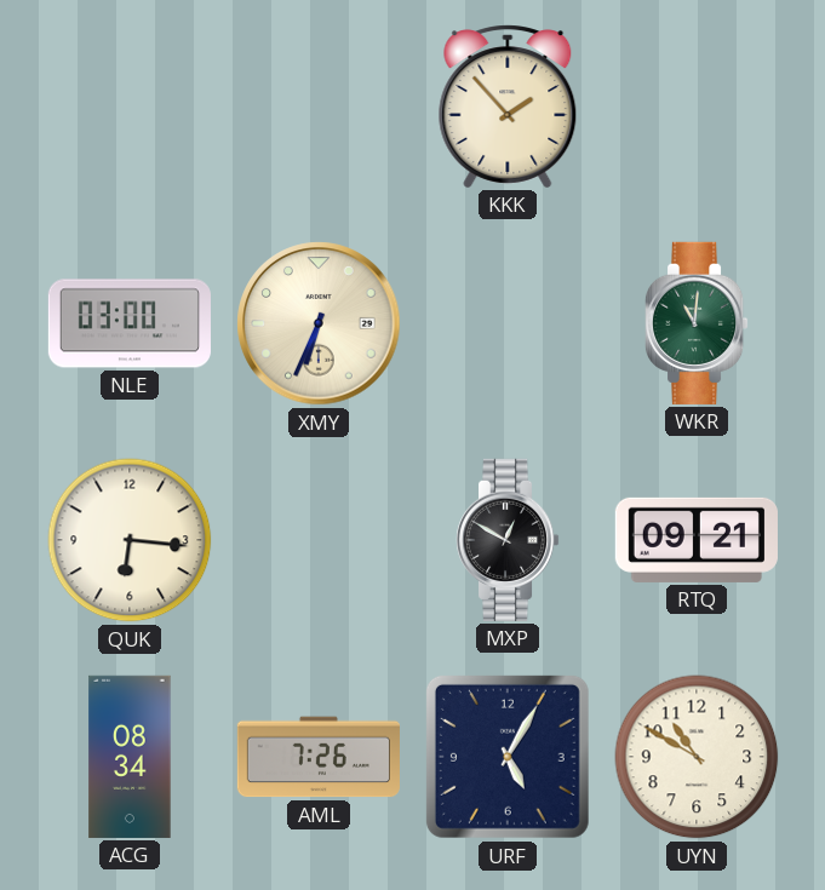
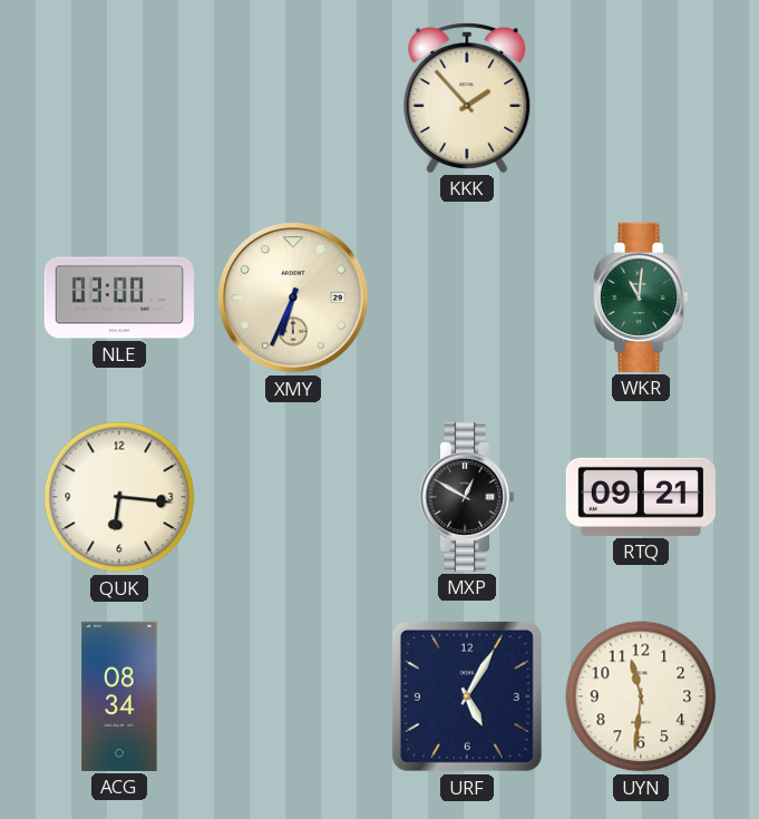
AML: 7:26 -> none (319, 757)
UYN: 10:50 -> 11:31 (641, 696)
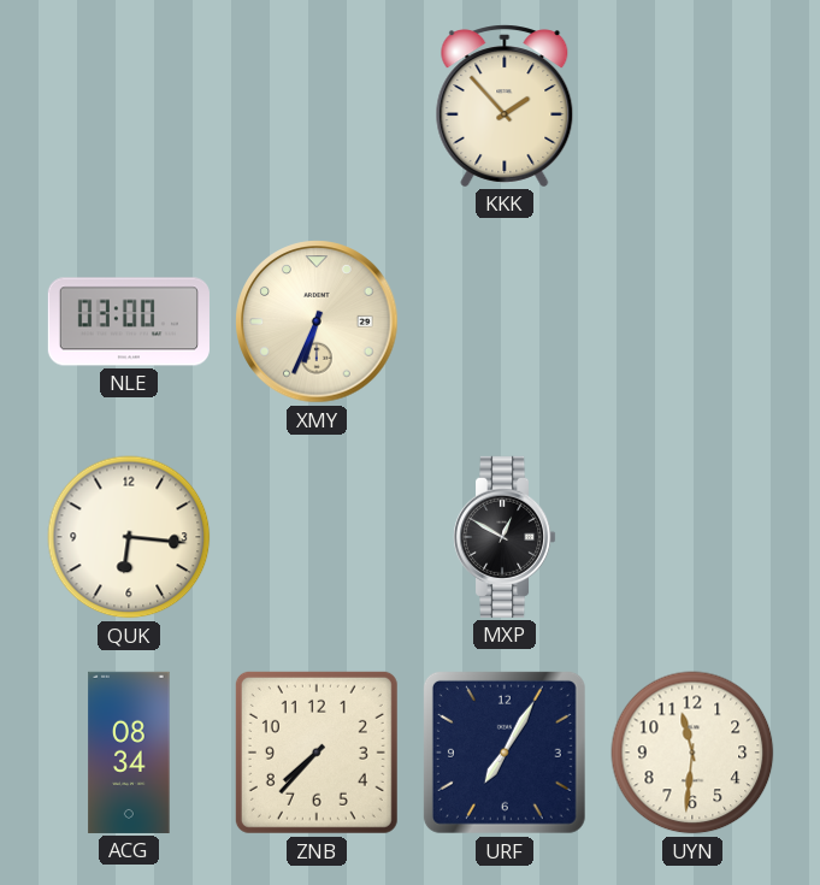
WKR: 11:01 -> none (641, 298)
RTQ: 09:21 -> none (641, 497)
ZNB: none -> 7:37 (317, 753)
URF: 5:05 -> 7:05 (505, 753)
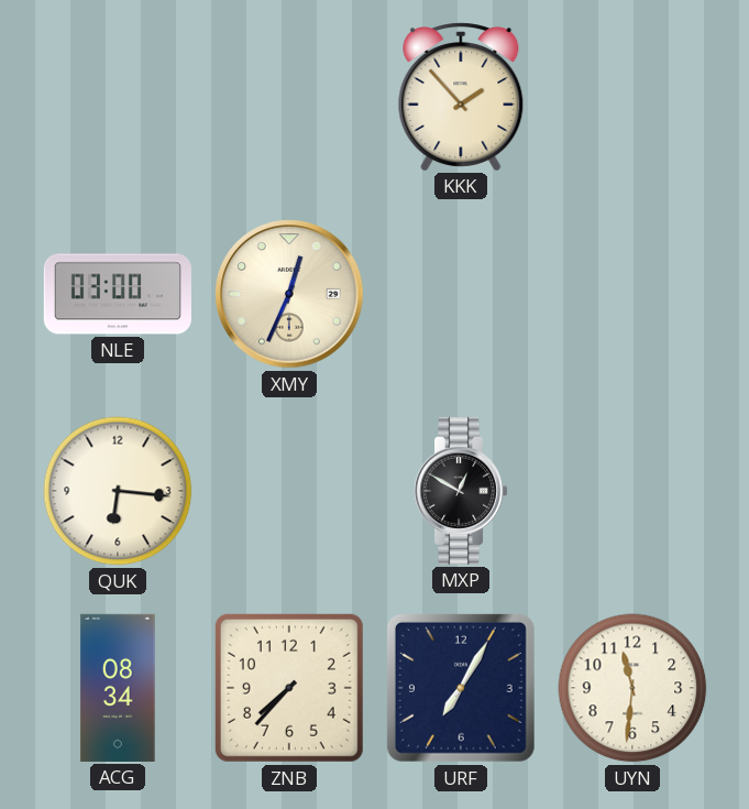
XMY: 6:34 -> 12:34 (289, 294)
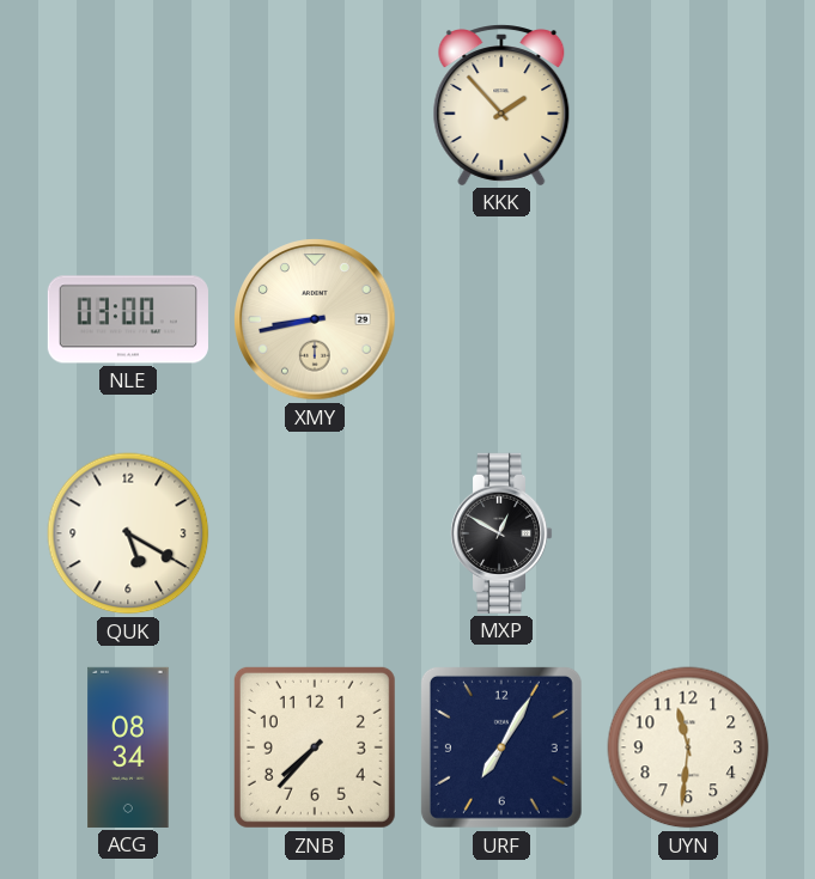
XMY: 12:34 -> 8:43 (315, 319)
QUK: 6:16 -> 5:20 (128, 533)
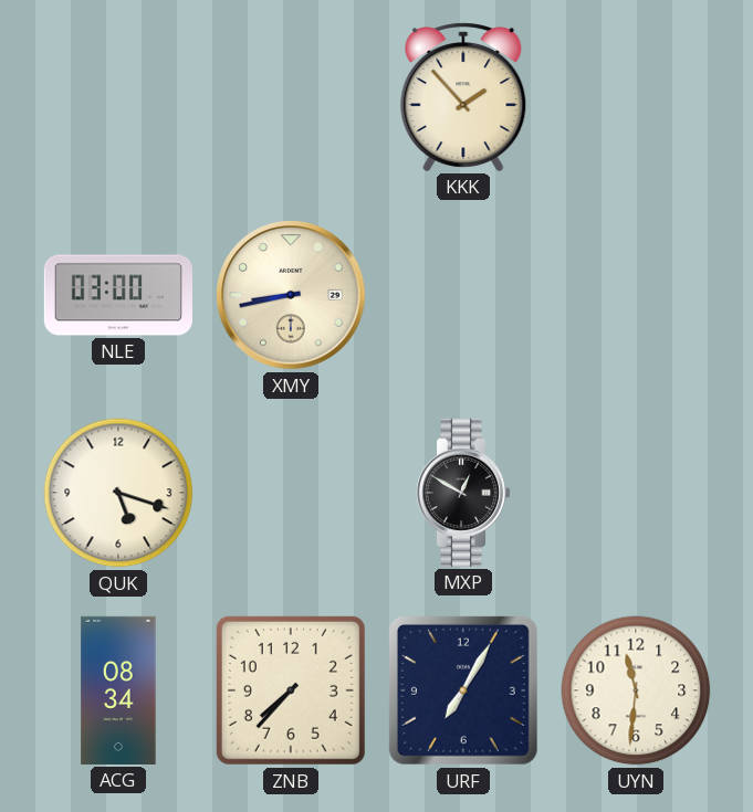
QUK: 5:20 -> 5:18 (118, 493)
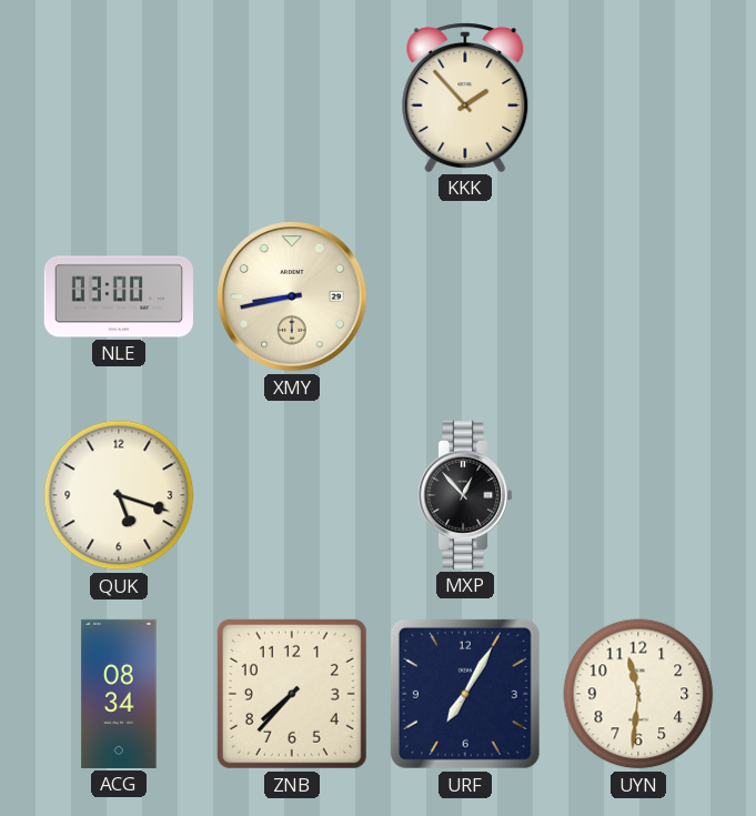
MXP: 12:50 -> 12:53 (465, 495)
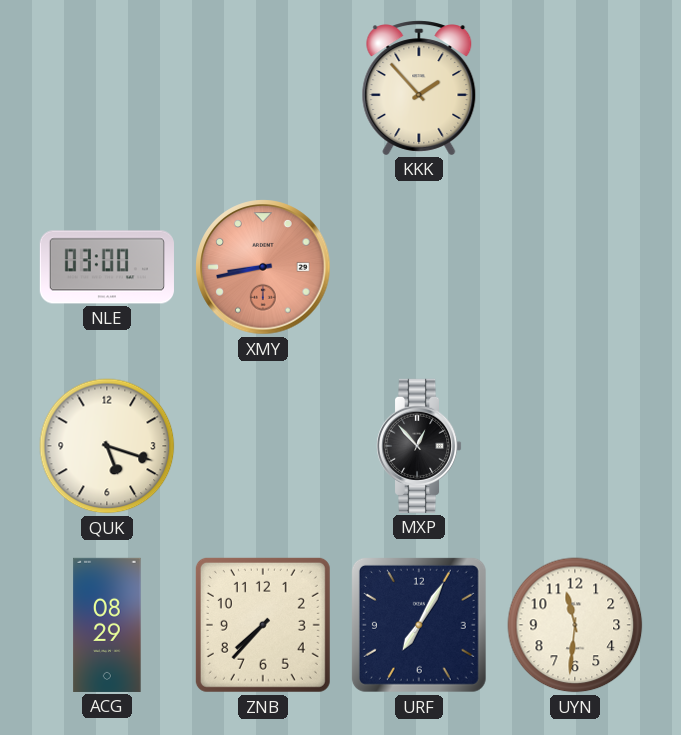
XMY dial: cream -> salmon (263, 267)
ACG: 08:34 -> 08:29 (107, 625)
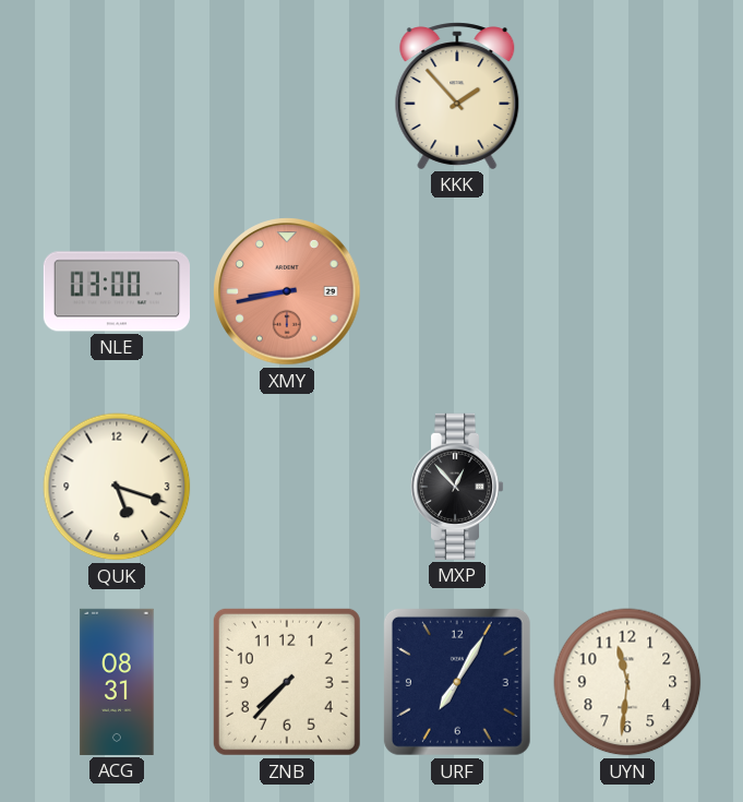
ACG: 08:29 -> 08:31 (117, 682)
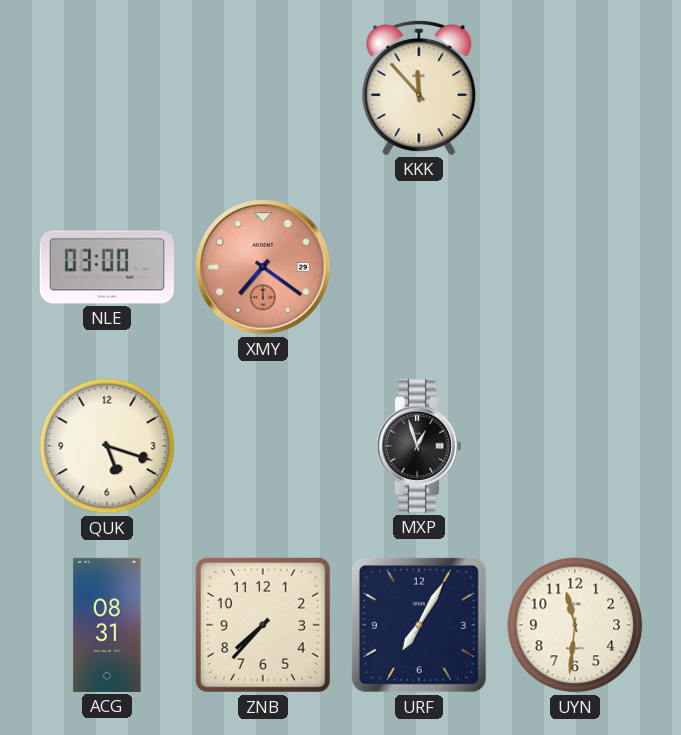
KKK: 1:53 -> 11:53 (419, 88)
XMY: 8:43 -> 7:21 (263, 267)
MXP: 12:53 -> 12:57 (419, 446)
